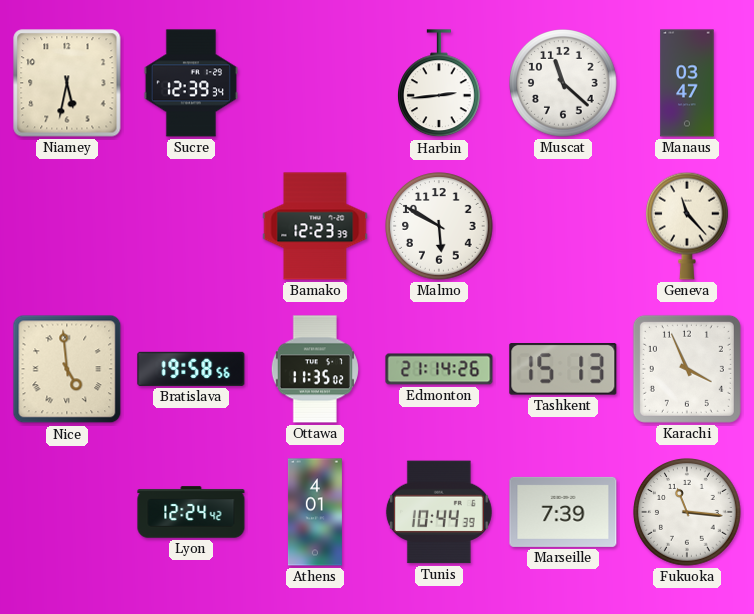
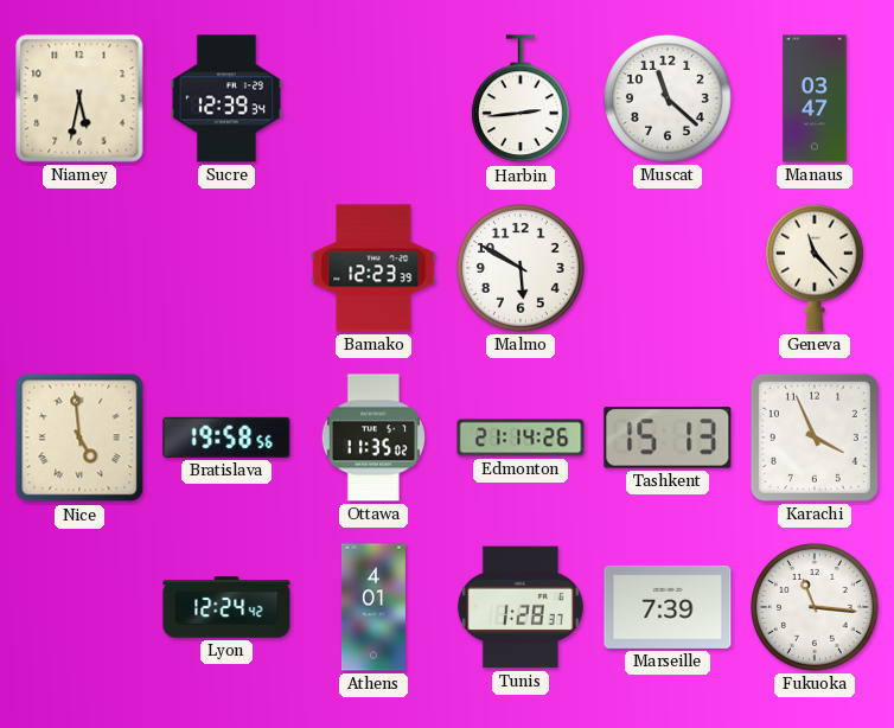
Tunis: 10:44 -> 1:28 (521, 607)
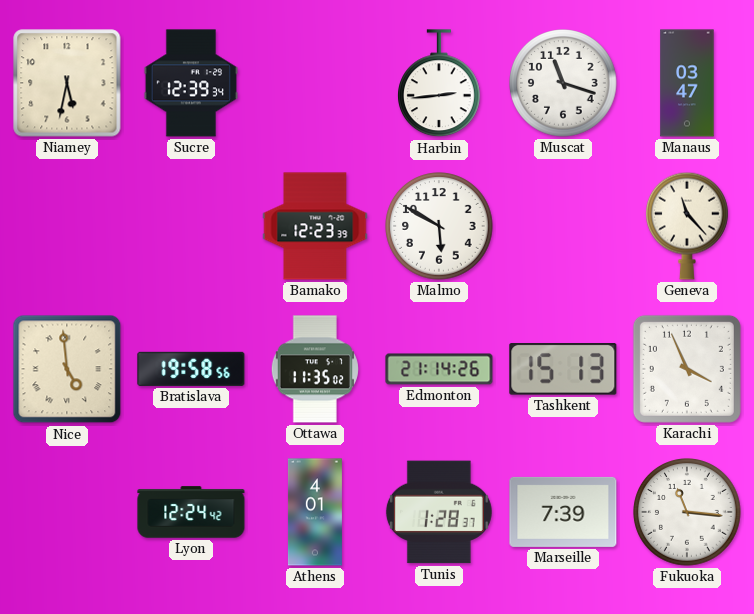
Muscat: 11:22 -> 11:18 (563, 83)
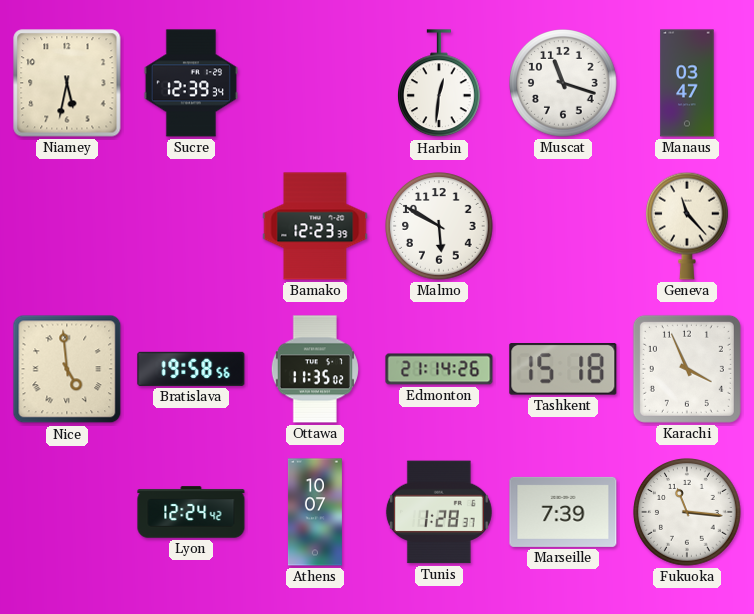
Harbin: 2:44 -> 12:31 (440, 84)
Tashkent: 15:13 -> 15:18 (563, 370)
Athens: 4:01 -> 10:07 (315, 512)
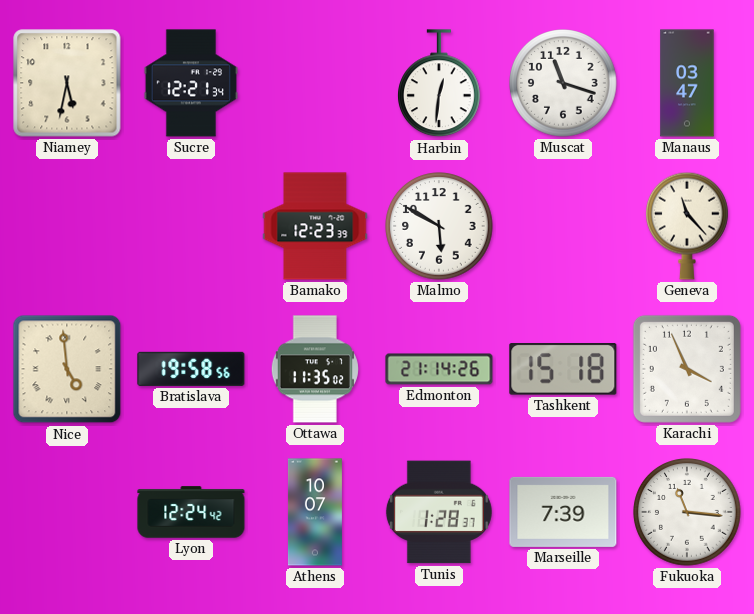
Sucre: 12:39 -> 12:21 (191, 83)
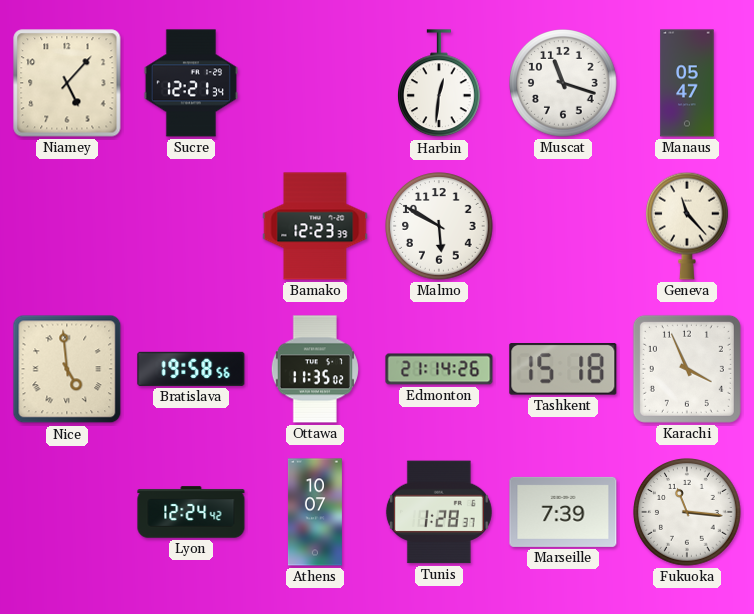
Niamey: 5:32 -> 5:07 (67, 83)
Manaus: 03:47 -> 05:47 (687, 83)
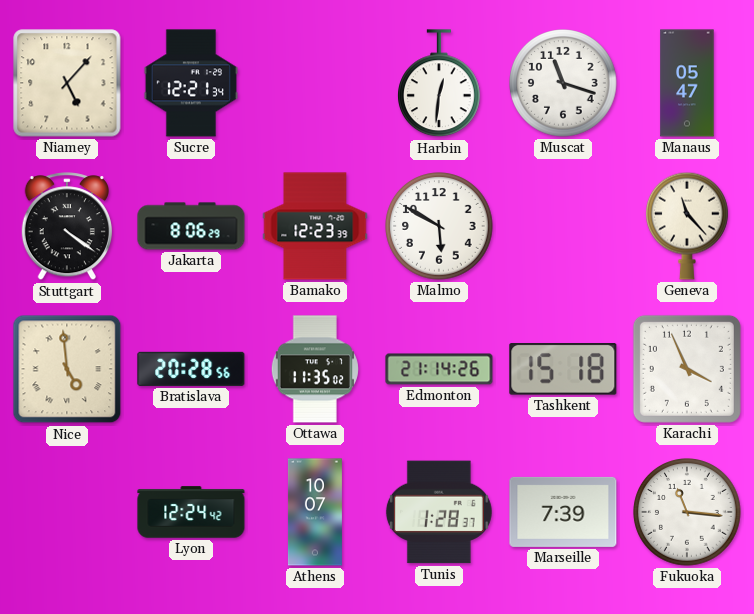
Stuttgart: none -> 4:21 (67, 227)
Jakarta: none -> 8:06 (191, 226)
Bratislava: 19:58 -> 20:28 (191, 369)
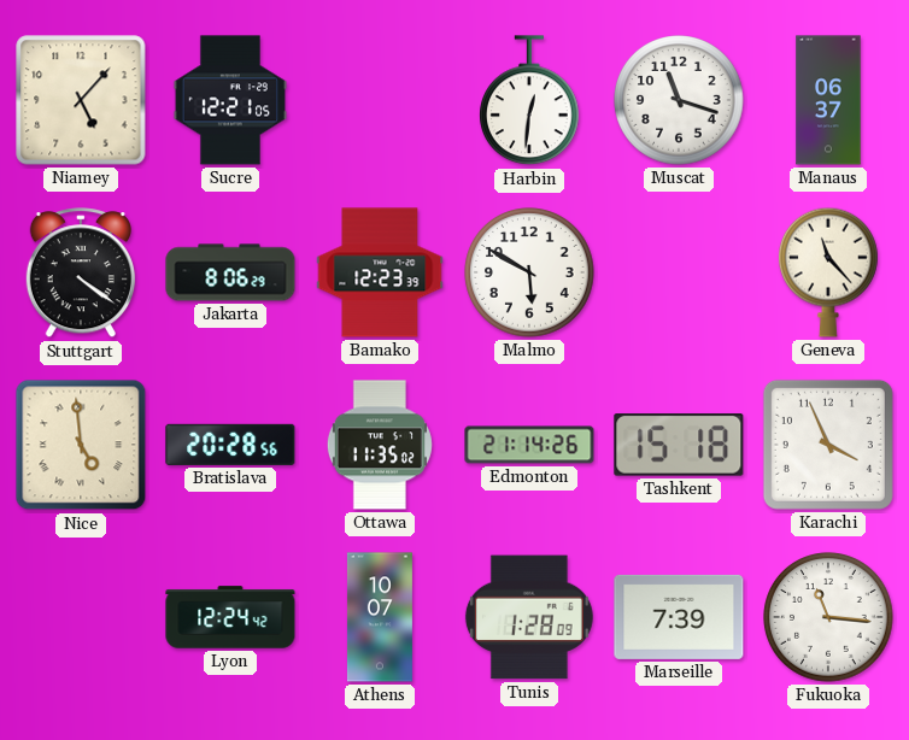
Sucre: 12:21:34 -> 12:21:05 (230, 100)
Manaus: 05:47 -> 06:37 (828, 100)
Tunis: 1:28:37 -> 1:28:09 (529, 617)
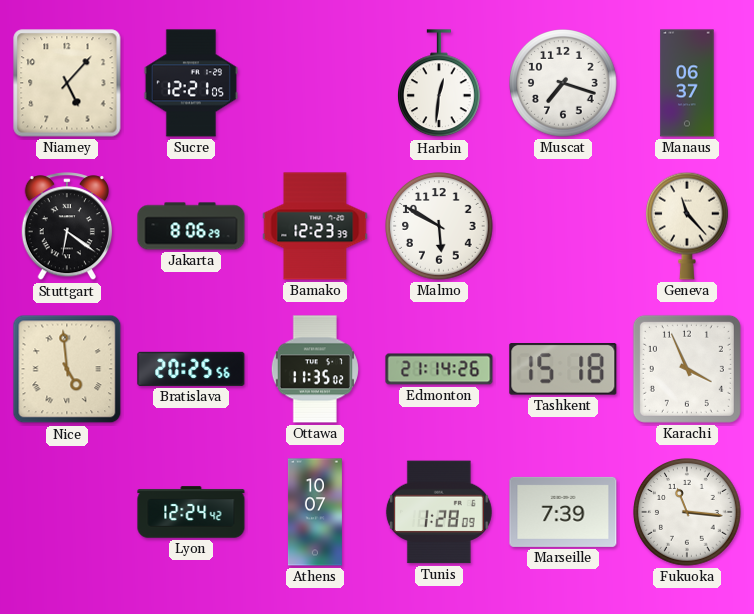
Muscat: 11:18 -> 7:18 (563, 83)
Stuttgart: 4:21 -> 6:21 (67, 227)
Bratislava: 20:28 -> 20:25 (191, 369)
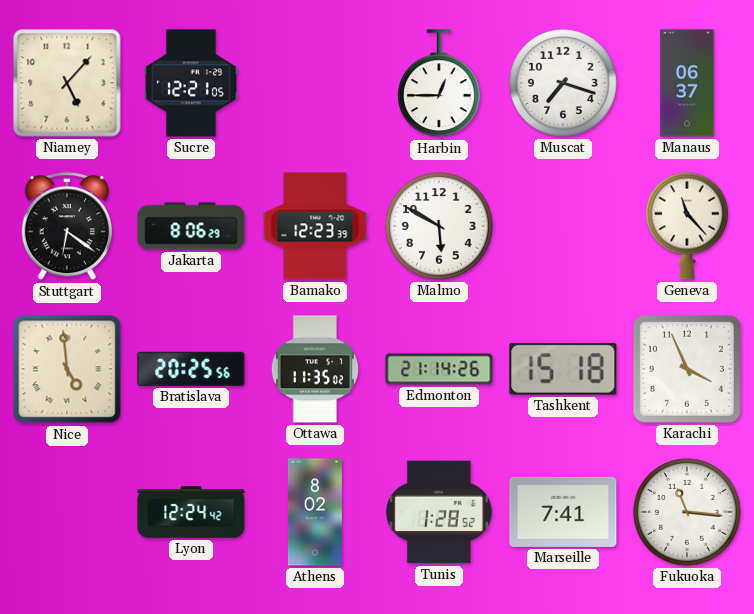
Harbin: 12:31 -> 12:45 (440, 84)
Athens: 10:07 -> 8:02 (315, 512)
Tunis: 1:28:09 -> 1:28:52 (439, 512)
Marseille: 7:39 -> 7:41 (563, 512)
